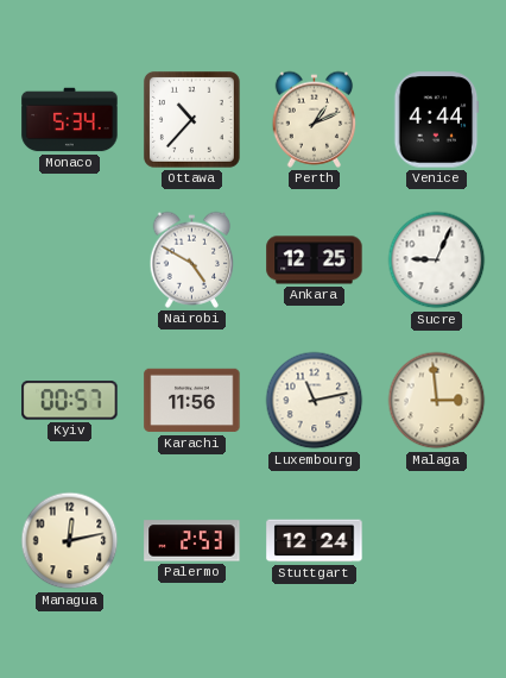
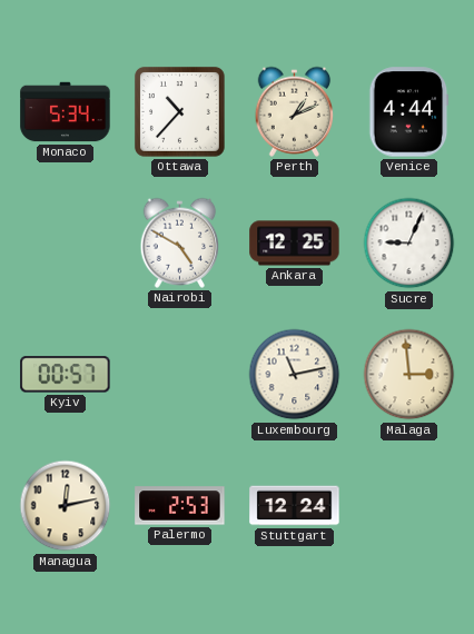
Karachi: 11:56 -> none (192, 401)
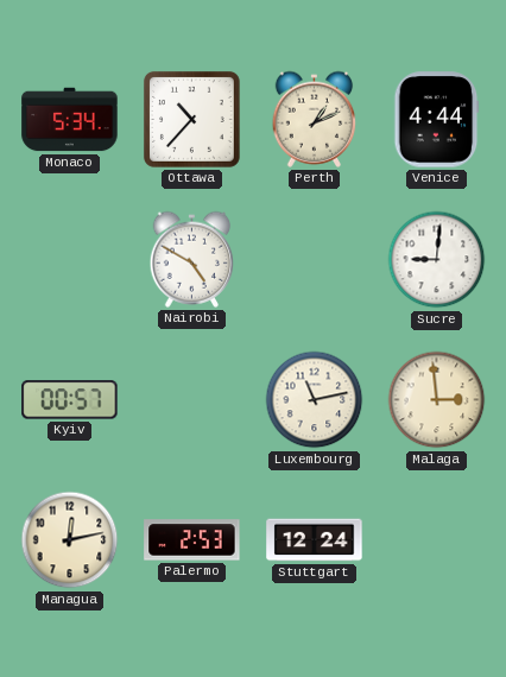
Ankara: 12:25 -> none (295, 244)
Sucre: 9:04 -> 9:01 (437, 260)
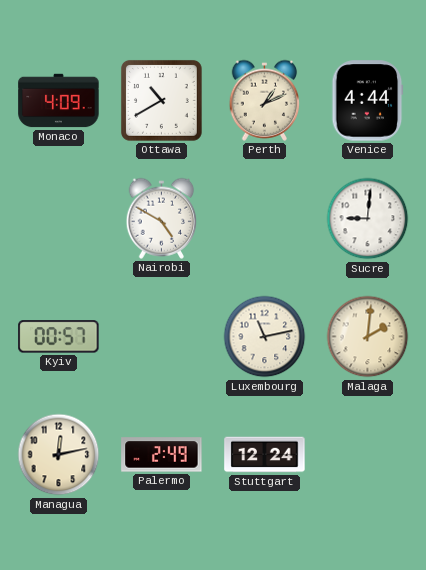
Monaco: 5:34 -> 4:09 (59, 101)
Ottawa: 10:37 -> 10:40 (161, 100)
Malaga: 2:59 -> 2:01 (368, 337)
Palermo: 2:53 -> 2:49 (162, 455)
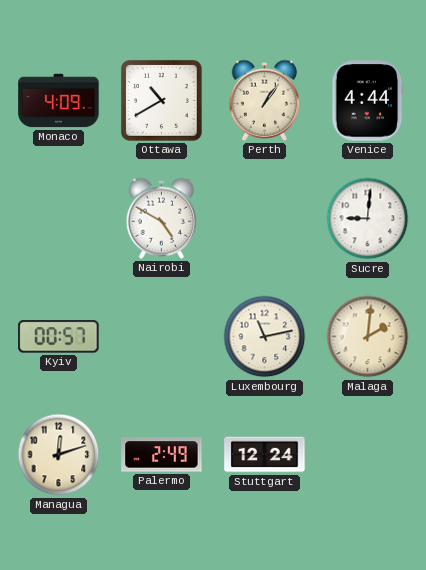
Perth: 1:11 -> 1:06 (265, 100)
Managua: 12:13 -> 12:12 (59, 455)
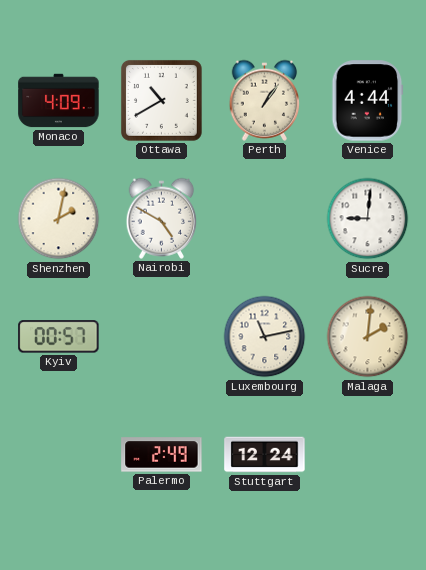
Shenzhen: none -> 2:02 (59, 219)
Managua: 12:12 -> none (59, 455)
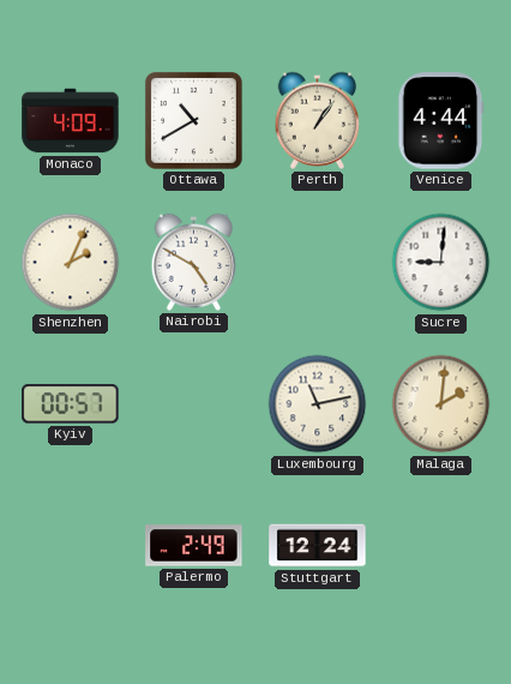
Shenzhen: 2:02 -> 2:04 (71, 263)
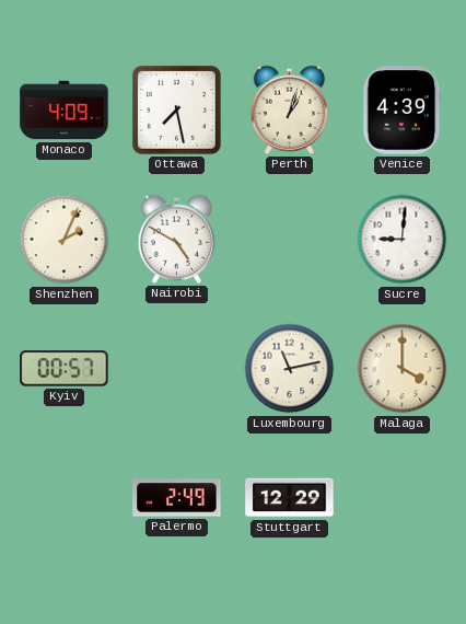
Ottawa: 10:40 -> 7:28 (176, 109)
Perth: 1:06 -> 1:03 (290, 109)
Venice: 4:44 -> 4:39 (403, 111)
Malaga: 2:01 -> 4:00 (403, 369)
Stuttgart: 12:24 -> 12:29 (290, 498)
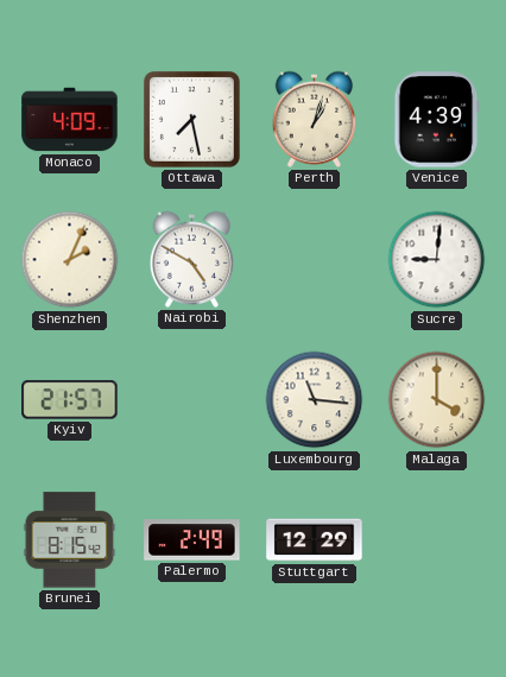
Kyiv: 00:57 -> 21:57 (70, 400)
Luxembourg: 11:13 -> 11:16 (315, 400)
Brunei: none -> 8:15 (70, 540)
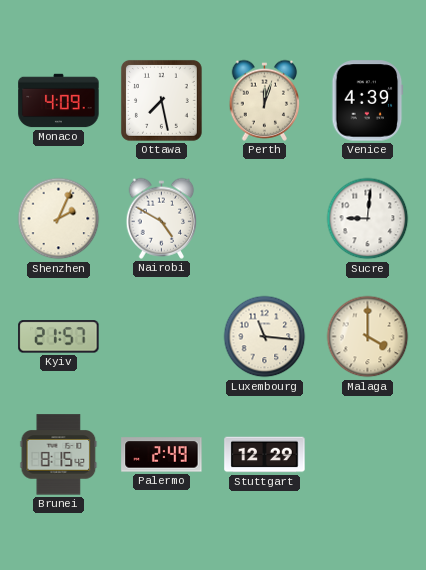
Perth: 1:03 -> 12:03 (265, 100)
